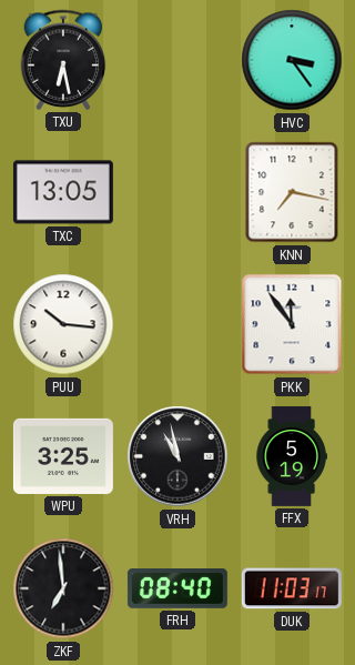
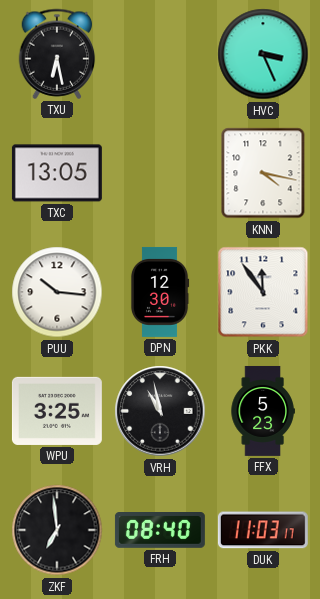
HVC: 3:24 -> 3:26 (263, 54)
KNN: 7:17 -> 4:17 (263, 173)
DPN: none -> 12:30 (160, 292)
FFX: 5:19 -> 5:23 (263, 411)
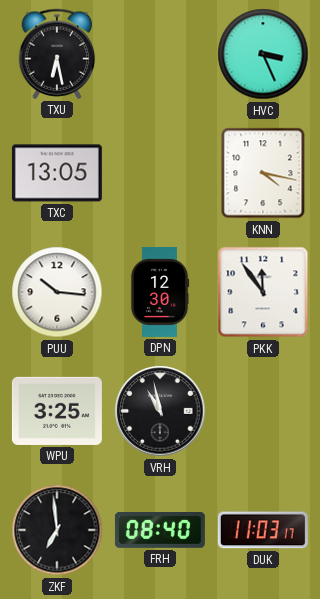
FFX: 5:23 -> none (263, 411)
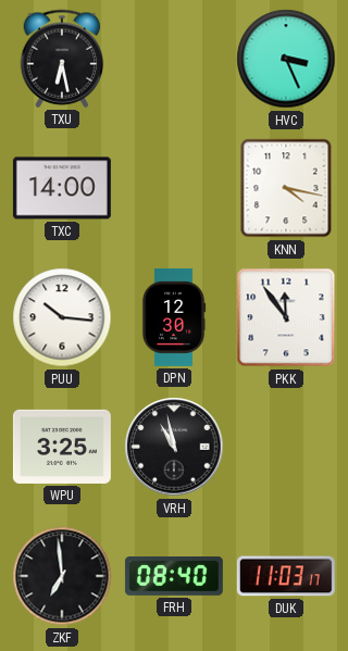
TXC: 13:05 -> 14:00 (62, 188)
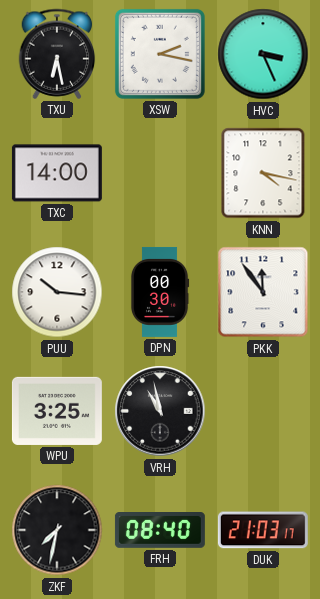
XSW: none -> 2:17 (160, 54)
DPN: 12:30 -> 00:30 (160, 292)
ZKF: 6:59 -> 7:32 (57, 530)
DUK: 11:03 -> 21:03 (263, 530)
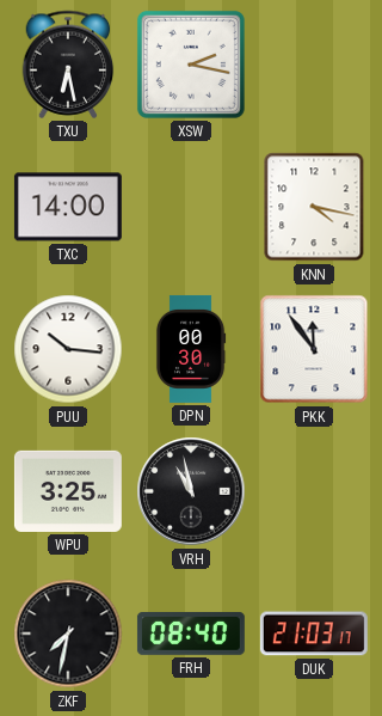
HVC: 3:26 -> none (263, 54)
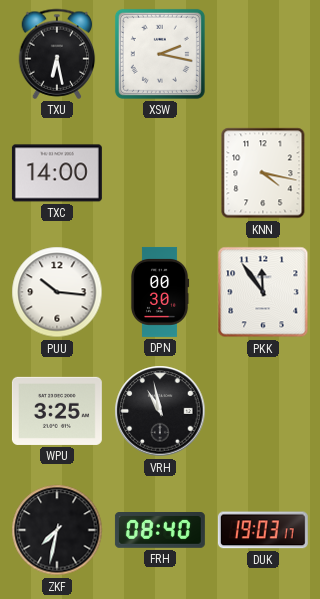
DUK: 21:03 -> 19:03 (263, 530)
